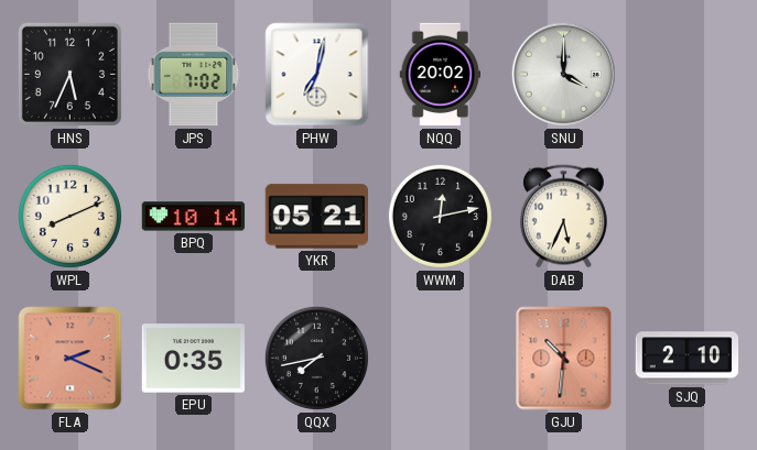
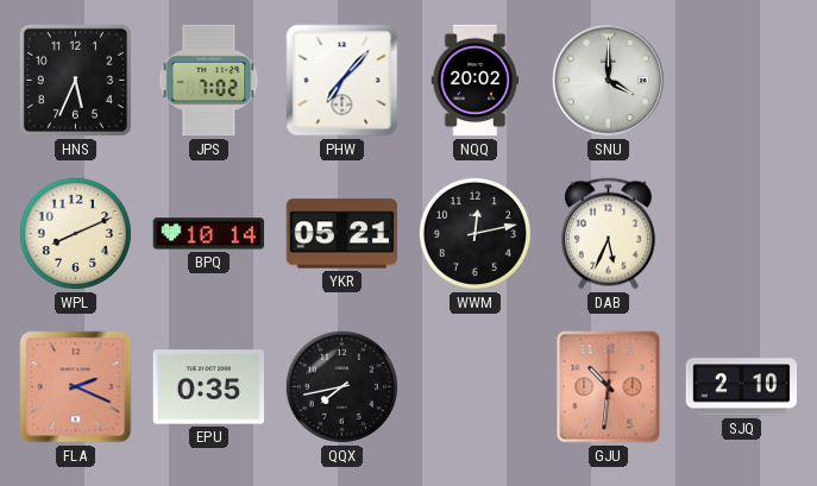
PHW: 7:02 -> 7:07 (342, 81)
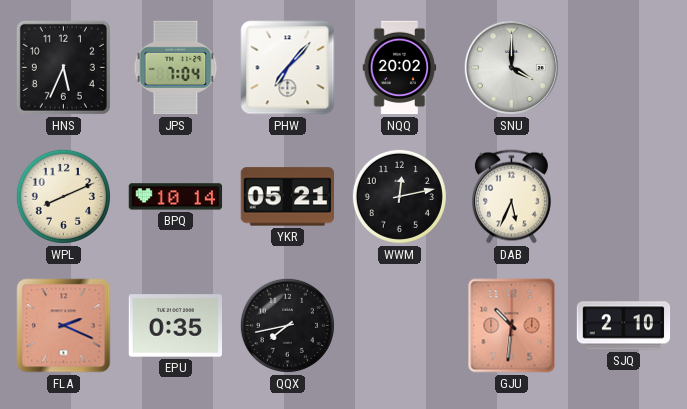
JPS: 7:02 -> 7:04 (176, 68)
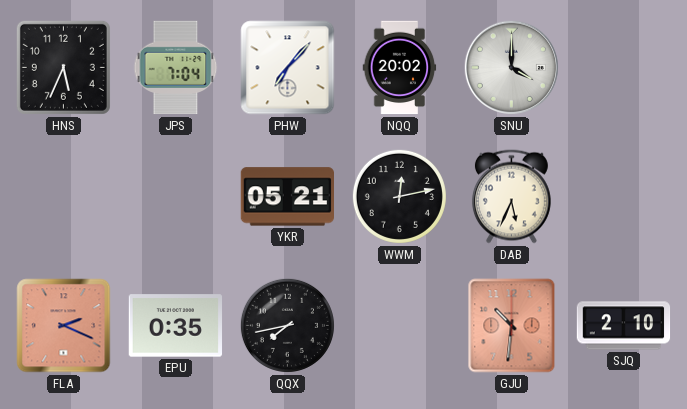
WPL: 8:11 -> none (63, 196)
BPQ: 10:14 -> none (176, 197)
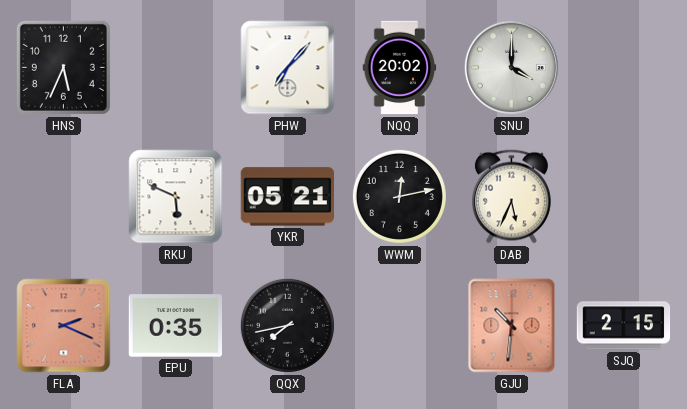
JPS: 7:04 -> none (176, 68)
RKU: none -> 5:49 (176, 197)
SJQ: 2:10 -> 2:15 (624, 326)
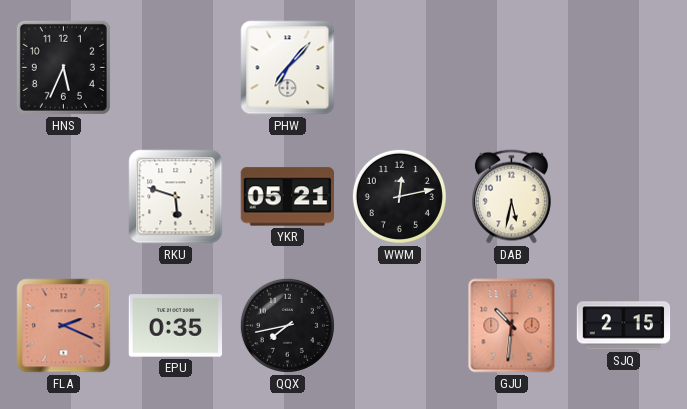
NQQ: 20:02 -> none (400, 68)
SNU: 4:00 -> none (511, 67)
RKU: 5:49 -> 5:48 (176, 197)
DAB: 5:34 -> 5:32 (511, 197)
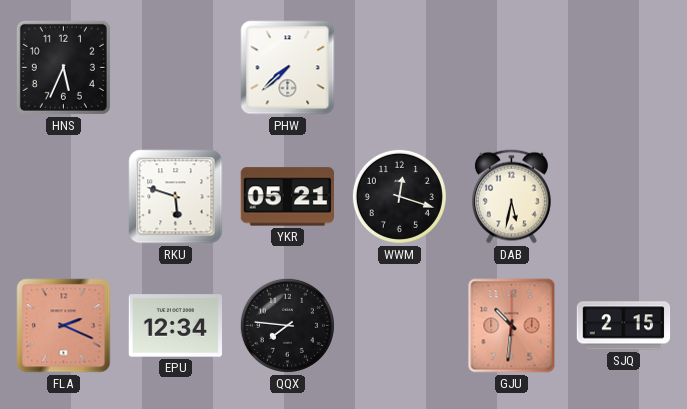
PHW: 7:07 -> 7:38 (288, 68)
WWM: 12:13 -> 12:18 (399, 196)
EPU: 0:35 -> 12:34 (176, 326)
QQX: 7:43 -> 7:46 (287, 325)
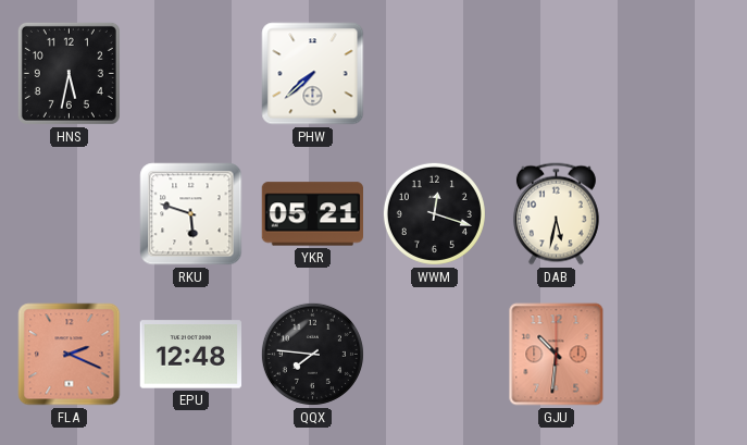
HNS: 5:34 -> 5:32 (69, 73)
EPU: 12:34 -> 12:48 (191, 355)
SJQ: 2:15 -> none (624, 326)
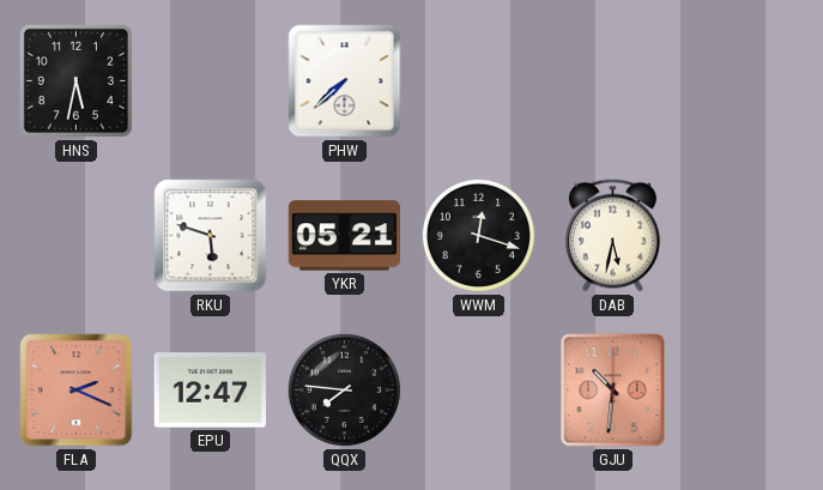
EPU: 12:48 -> 12:47 (211, 391)
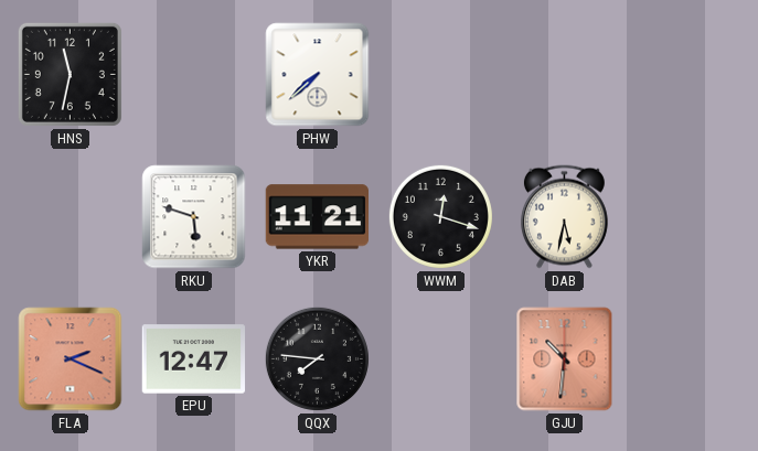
HNS: 5:32 -> 11:32 (70, 74)
YKR: 05:21 -> 11:21 (317, 217)
